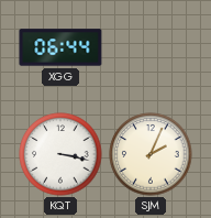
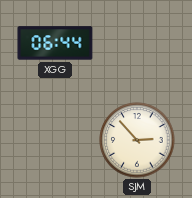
KQT: 3:17 -> none (60, 154)
SJM: 2:04 -> 2:53 (137, 140)
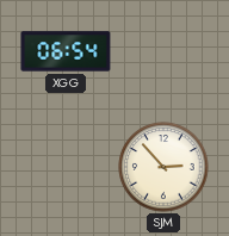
XGG: 06:44 -> 06:54 (66, 51)
